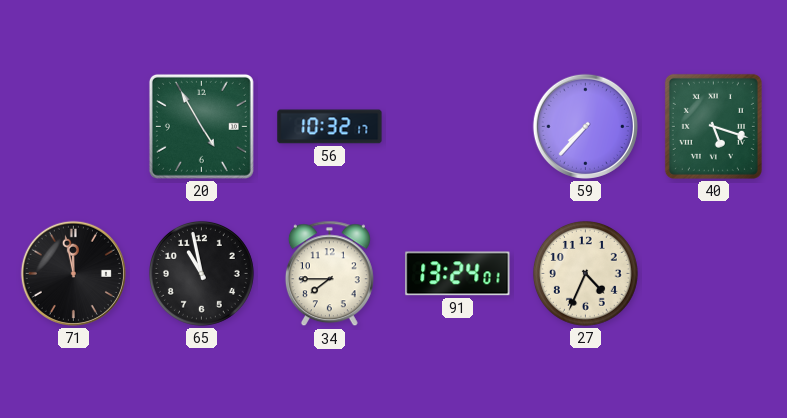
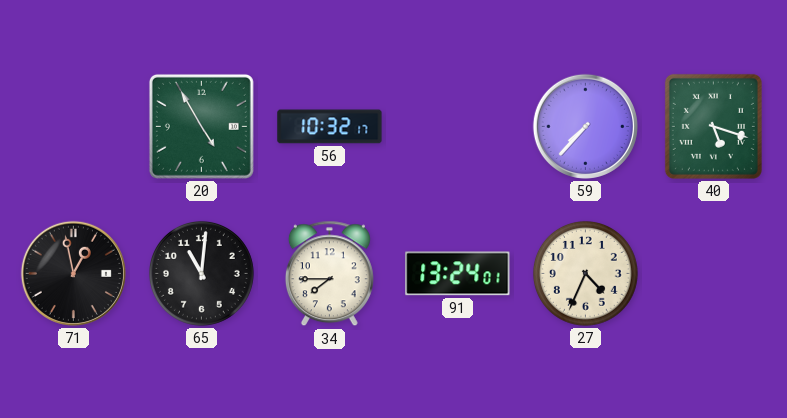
71: 11:58 -> 12:58 (73, 273)
65: 10:58 -> 11:01 (201, 273)
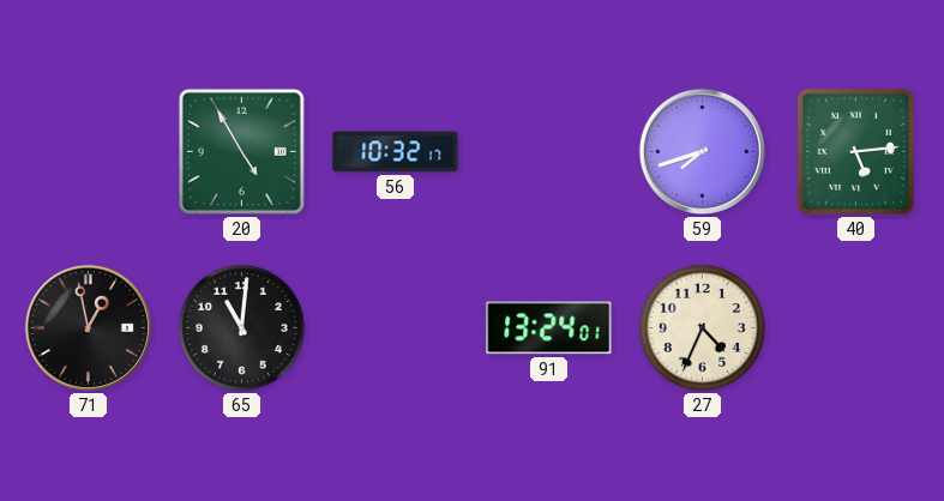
59: 7:37 -> 7:42 (702, 151)
40: 5:18 -> 5:14 (855, 151)
34: 7:45 -> none (329, 274)
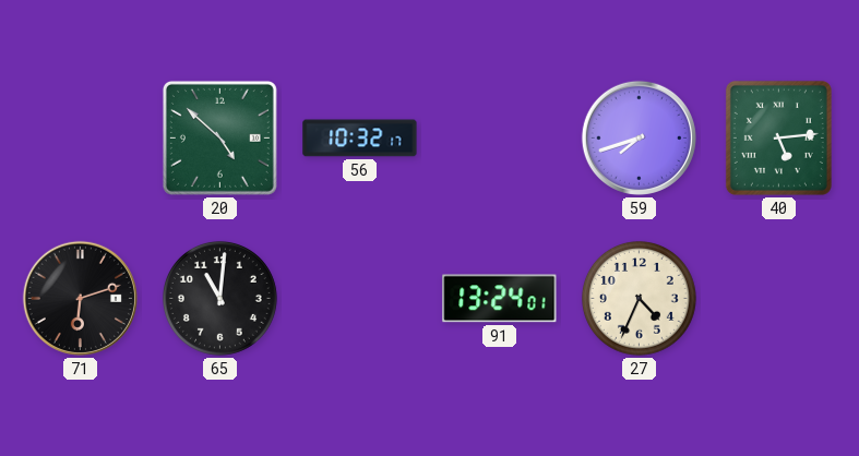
20: 4:55 -> 4:52 (219, 137)
71: 12:58 -> 6:12 (80, 298)
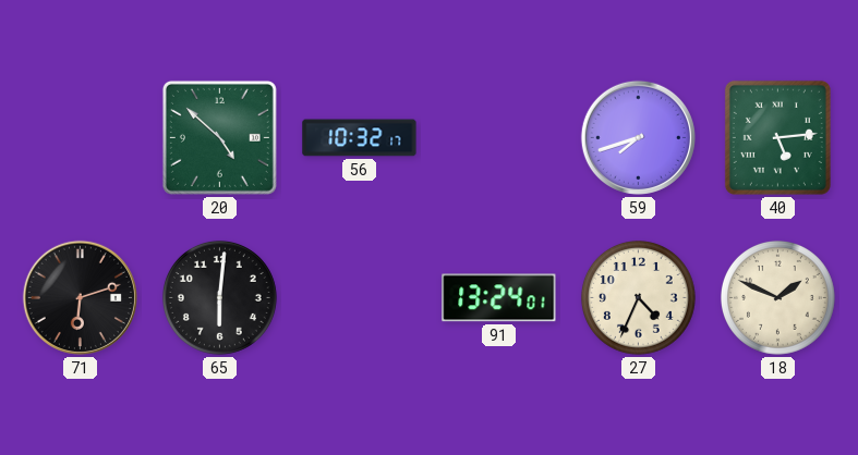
65: 11:01 -> 6:01 (219, 297)
18: none -> 1:49 (777, 297)
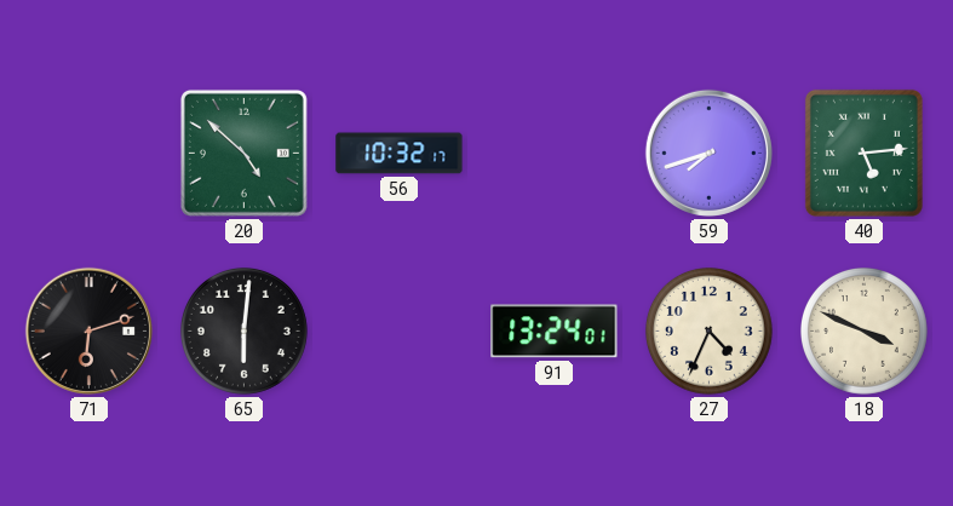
18: 1:49 -> 3:49 (863, 330)
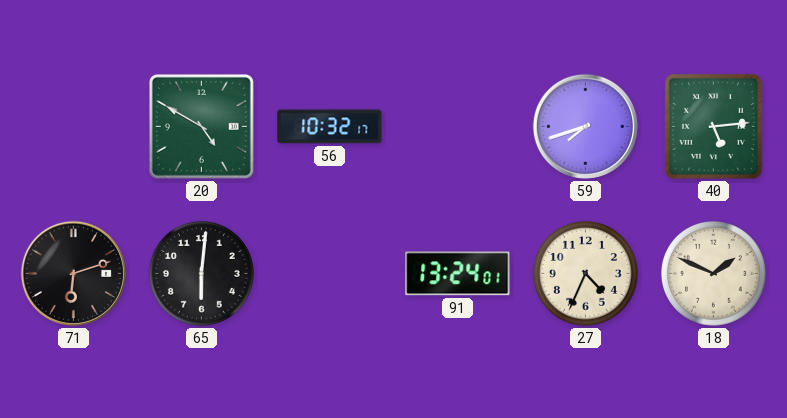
20: 4:52 -> 4:50 (201, 126)
18: 3:49 -> 1:49 (713, 273)
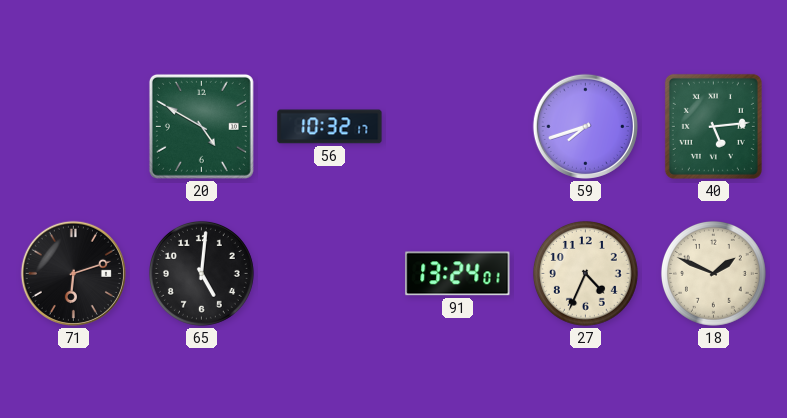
65: 6:01 -> 5:01 (201, 273)
